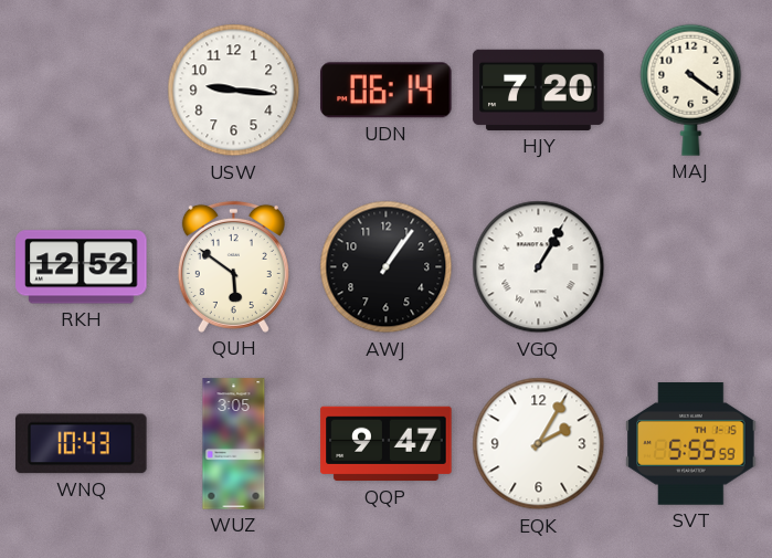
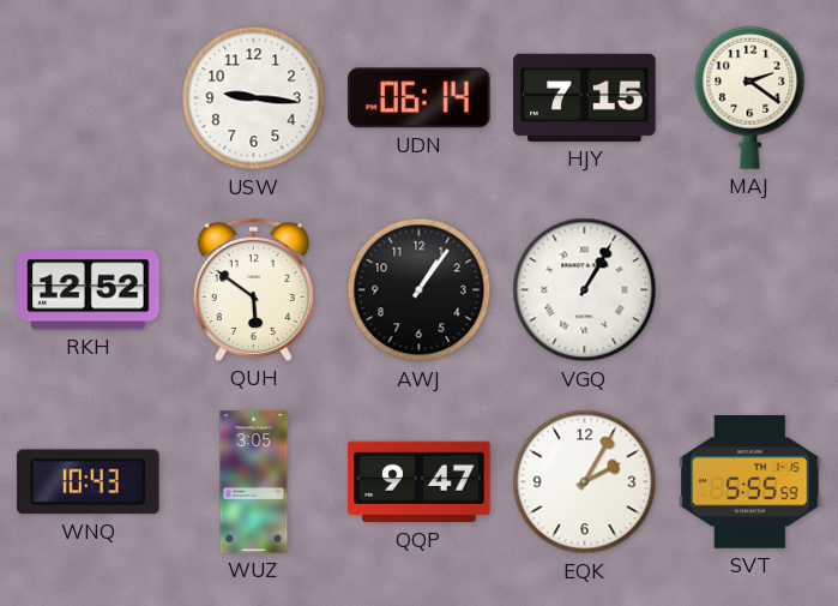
HJY: 7:20 -> 7:15 (585, 97)
MAJ: 4:21 -> 2:21 (750, 97)
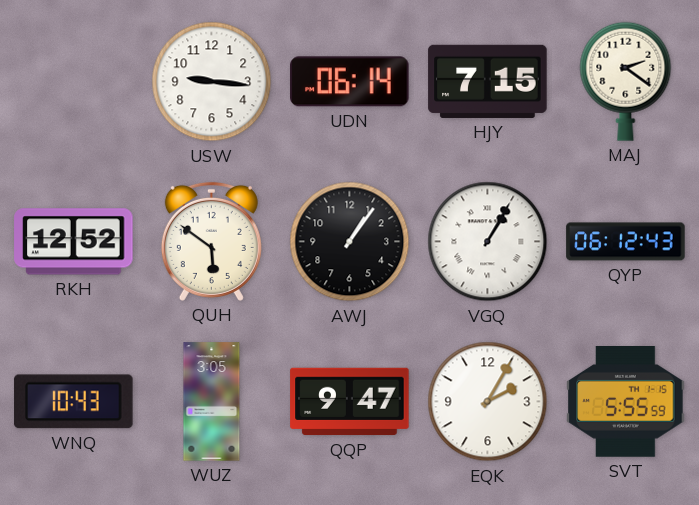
QYP: none -> 06:12 (626, 242)
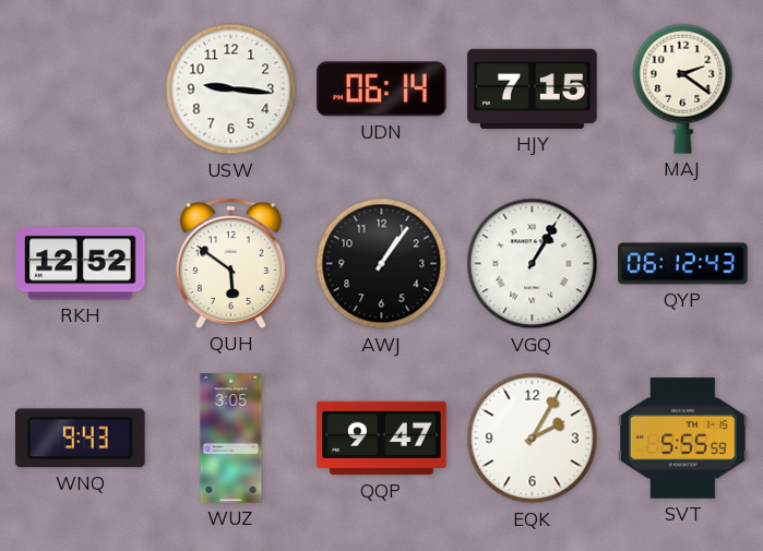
WNQ: 10:43 -> 9:43 (81, 439)
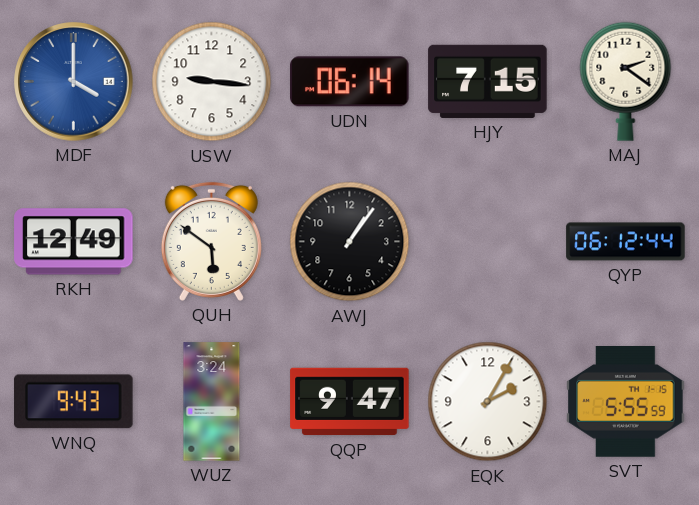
MDF: none -> 4:00 (74, 82)
RKH: 12:52 -> 12:49 (74, 242)
VGQ: 1:05 -> none (533, 264)
QYP: 06:12:43 -> 06:12:44 (626, 242)
WUZ: 3:05 -> 3:24 (212, 402)
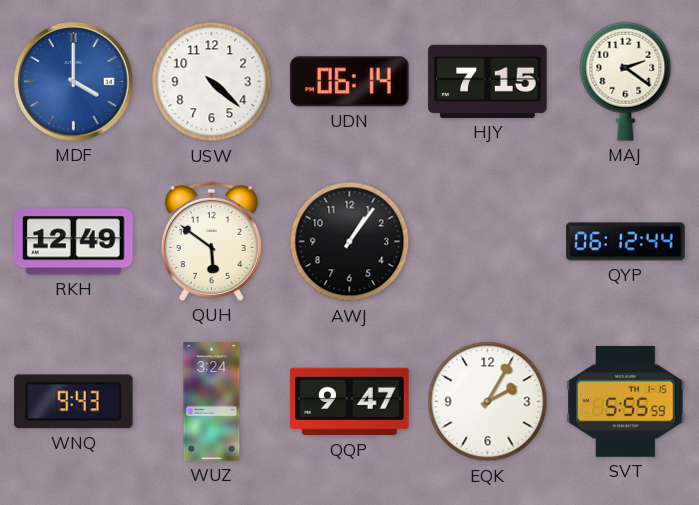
USW: 9:16 -> 4:22 (212, 82)
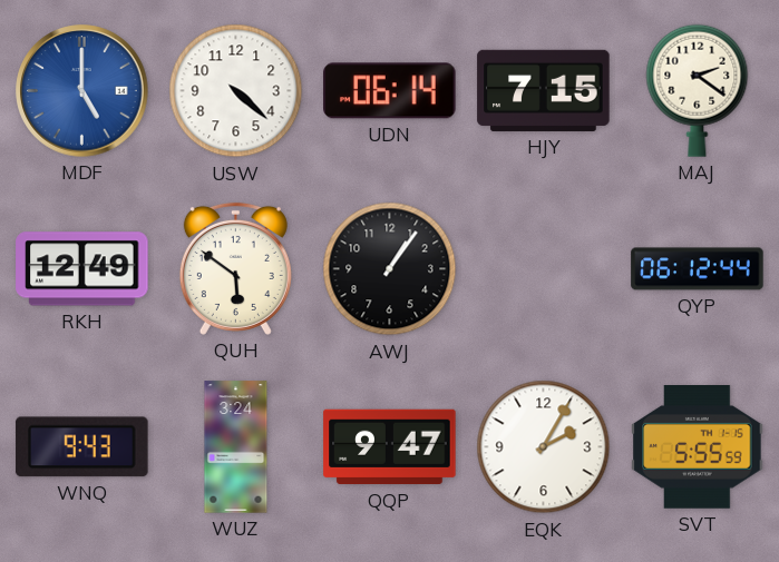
MDF: 4:00 -> 5:00 (82, 91)
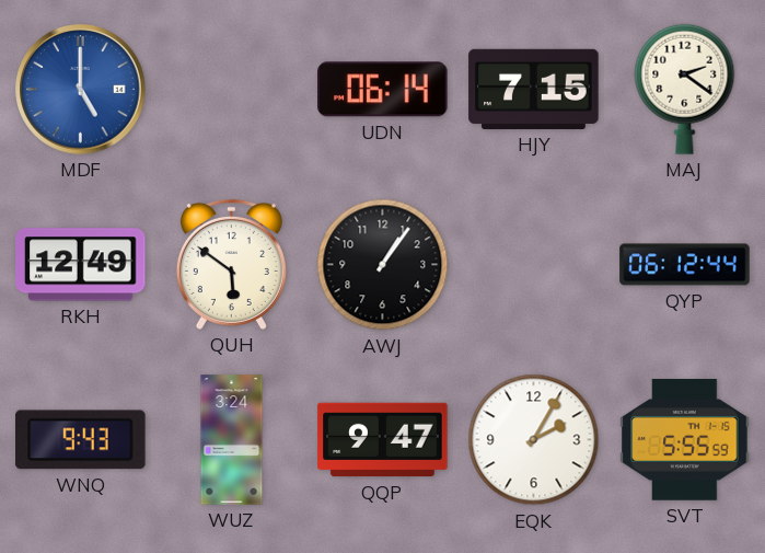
USW: 4:22 -> none (236, 91)
